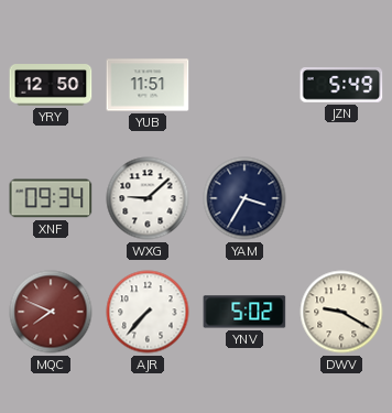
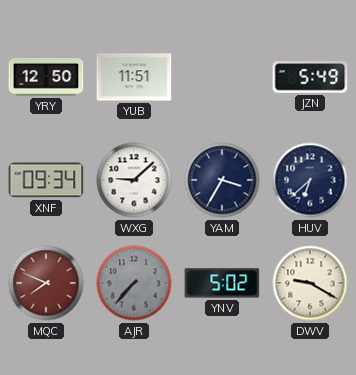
HUV: none -> 6:38 (310, 180)
AJR dial: white -> grey (134, 283)
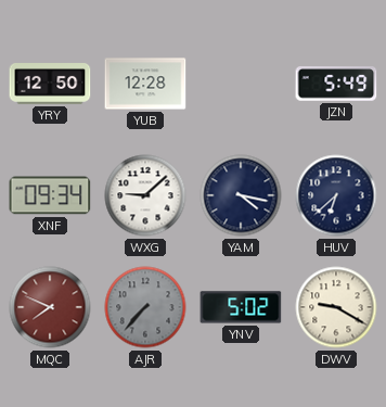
YUB: 11:51 -> 12:28 (145, 84)
YAM: 3:35 -> 4:17 (241, 195)
